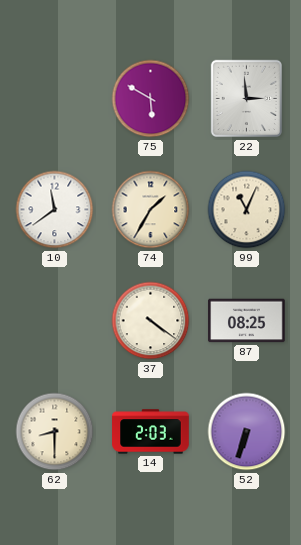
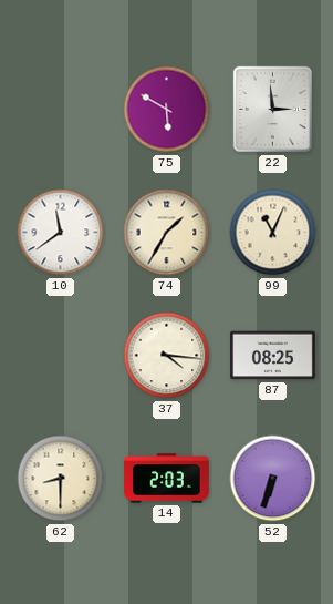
37: 4:21 -> 4:16 (167, 356)
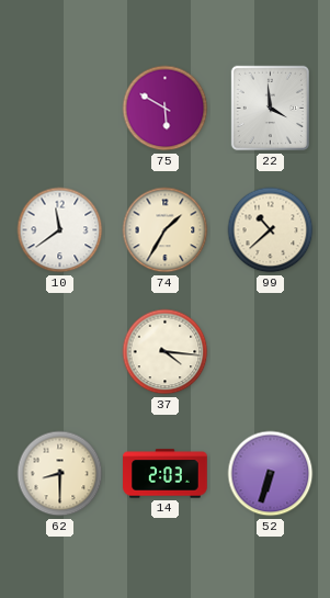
22: 2:59 -> 3:59 (270, 109)
99: 11:04 -> 10:38 (271, 230)
87: 08:25 -> none (273, 356)
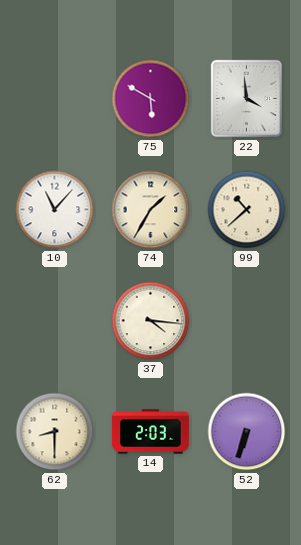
10: 11:39 -> 11:07 (55, 210)
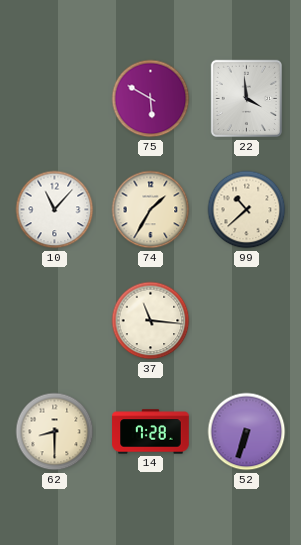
37: 4:16 -> 11:16 (151, 321)
14: 2:03 -> 7:28 (151, 432)
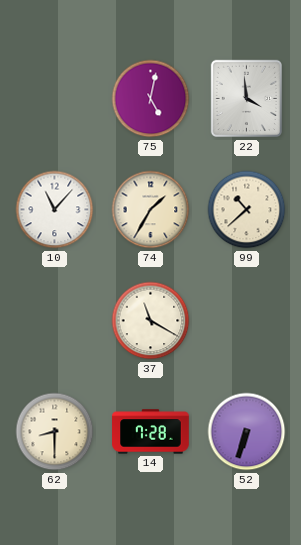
75: 5:50 -> 5:02 (151, 99)
37: 11:16 -> 11:20 (151, 321)
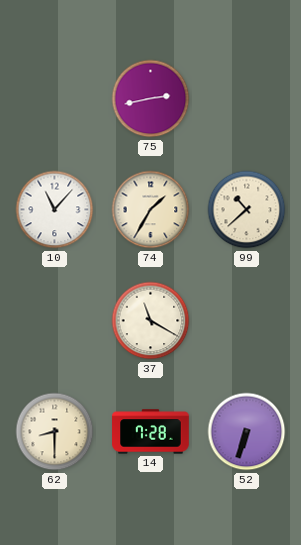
75: 5:02 -> 2:43 (151, 99)
22: 3:59 -> none (246, 99)
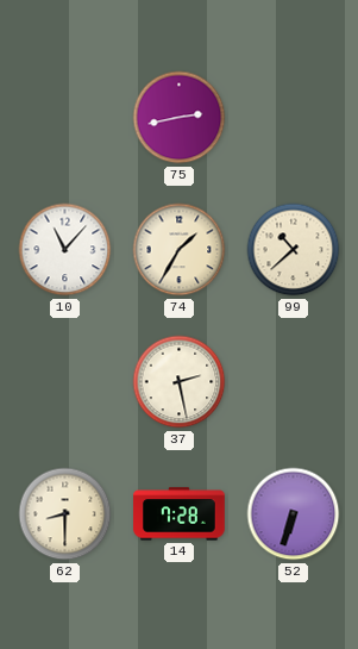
37: 11:20 -> 2:28 (180, 382)
